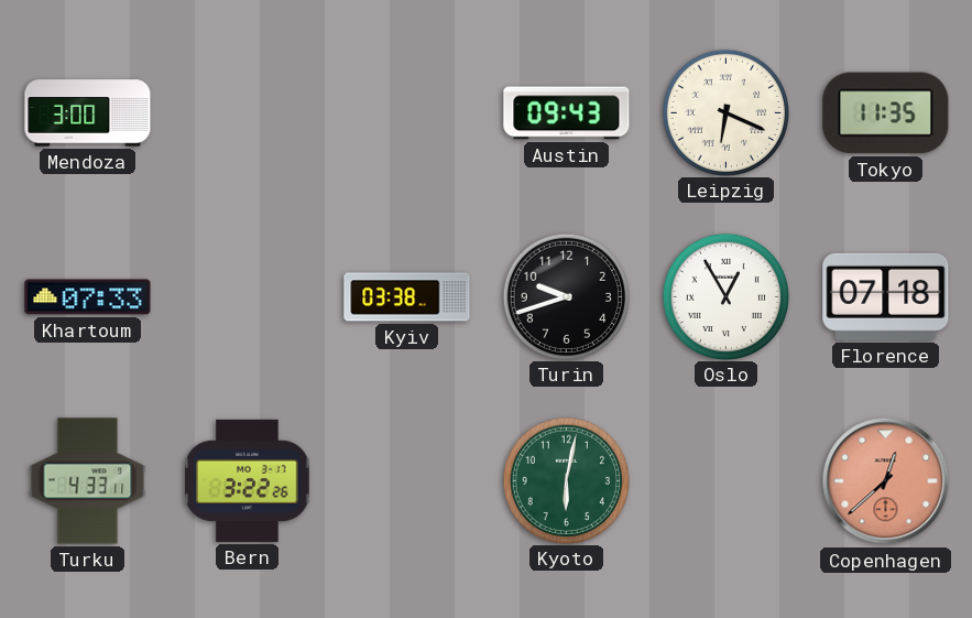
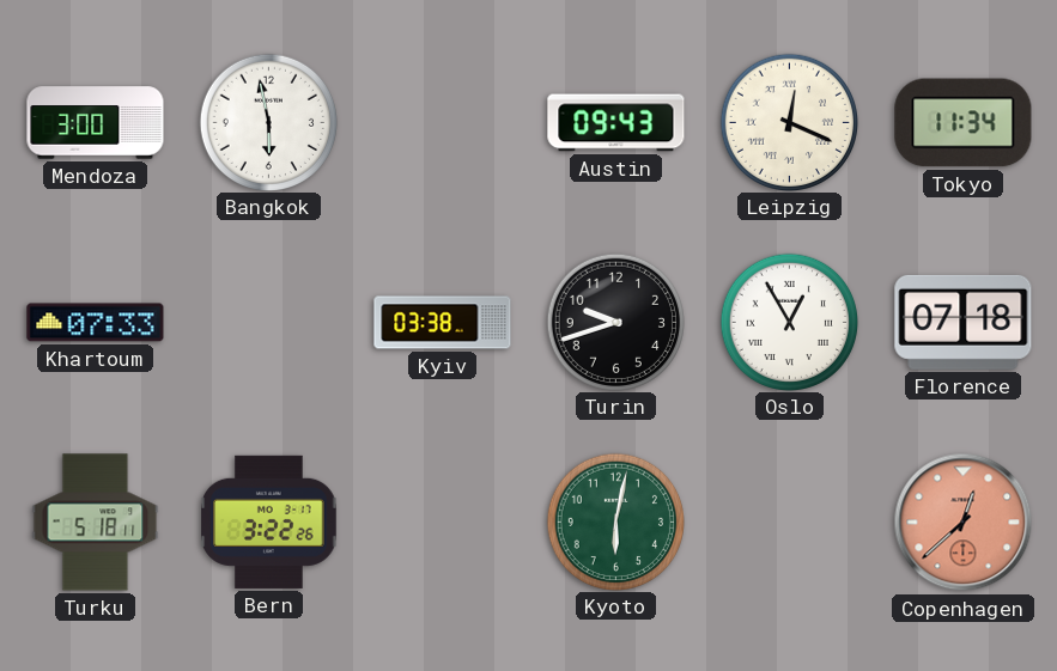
Bangkok: none -> 5:58 (268, 122)
Leipzig: 6:19 -> 12:19 (789, 122)
Tokyo: 11:35 -> 11:34 (964, 123)
Turku: 4:33 -> 5:18 (96, 523)
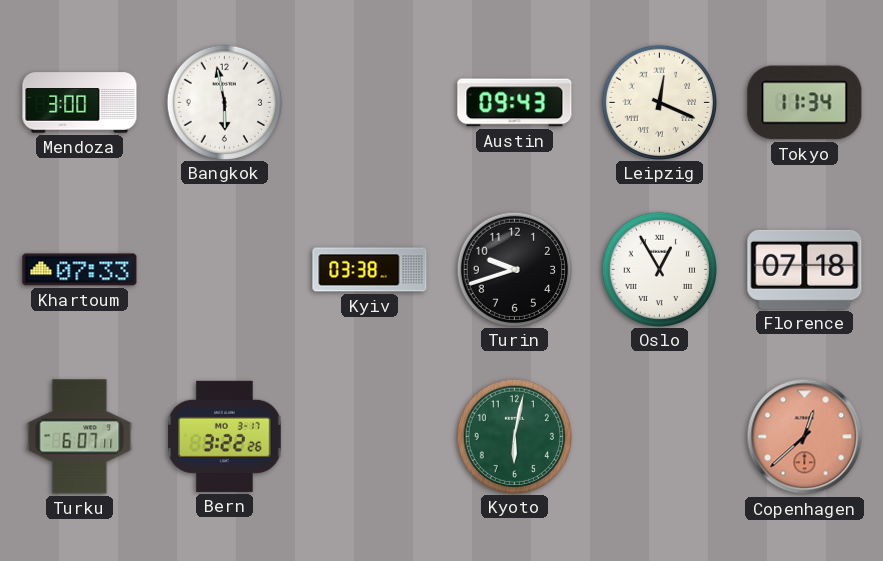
Turku: 5:18 -> 6:07 (80, 437)
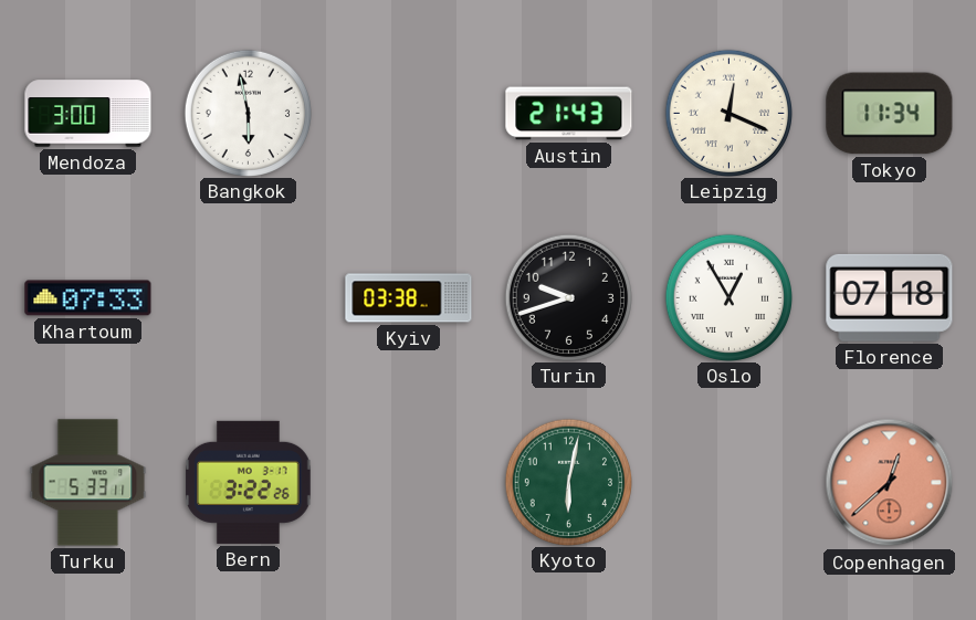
Austin: 09:43 -> 21:43 (569, 114)
Turku: 6:07 -> 5:33 (88, 483)
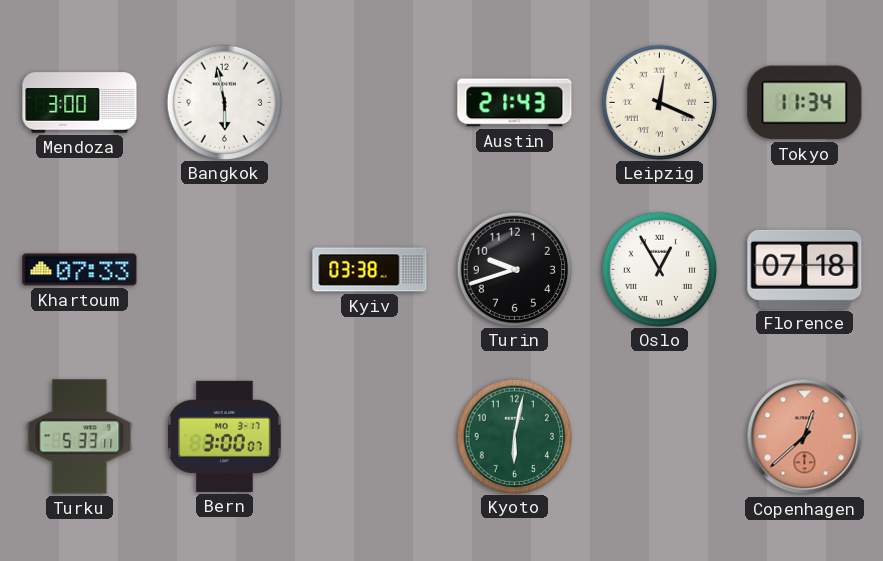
Bern: 3:22 -> 3:00 (225, 436)
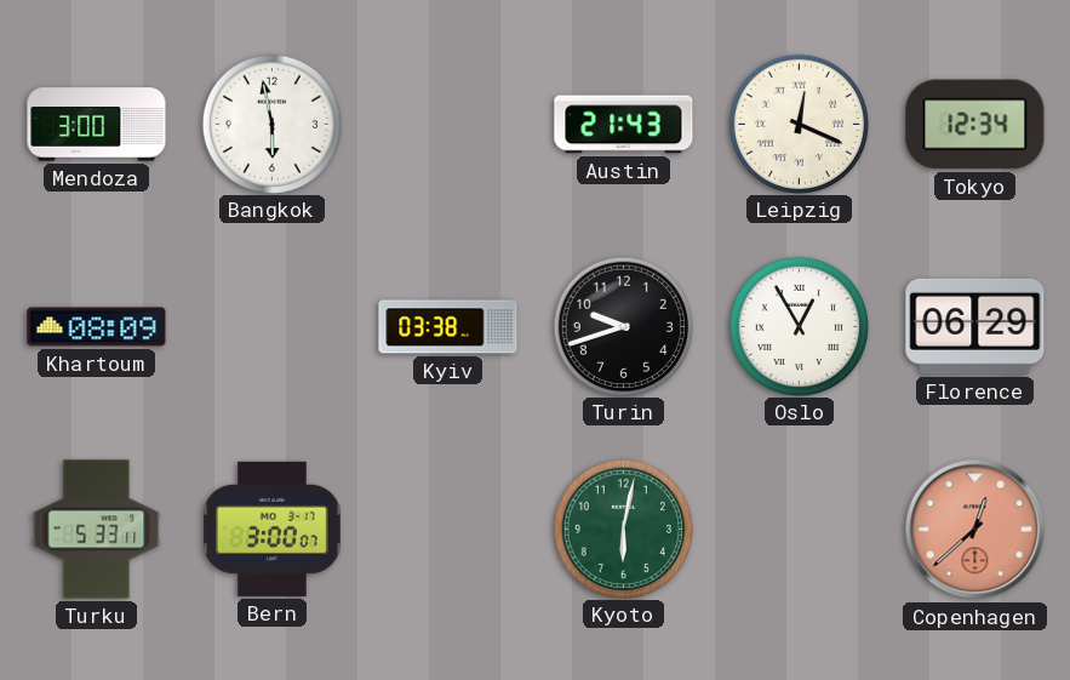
Tokyo: 11:34 -> 12:34 (975, 125)
Khartoum: 07:33 -> 08:09 (97, 327)
Florence: 07:18 -> 06:29 (975, 326)
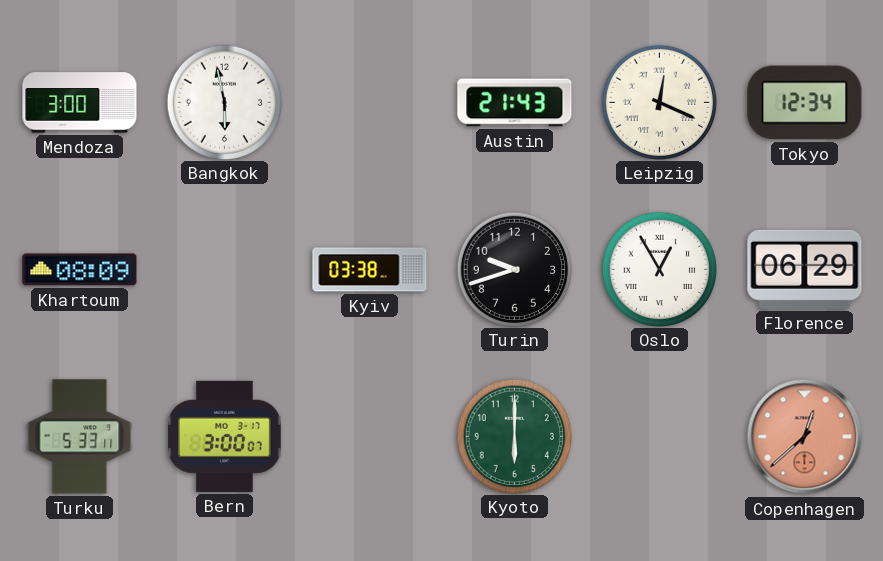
Kyoto: 6:02 -> 6:00 (514, 436)
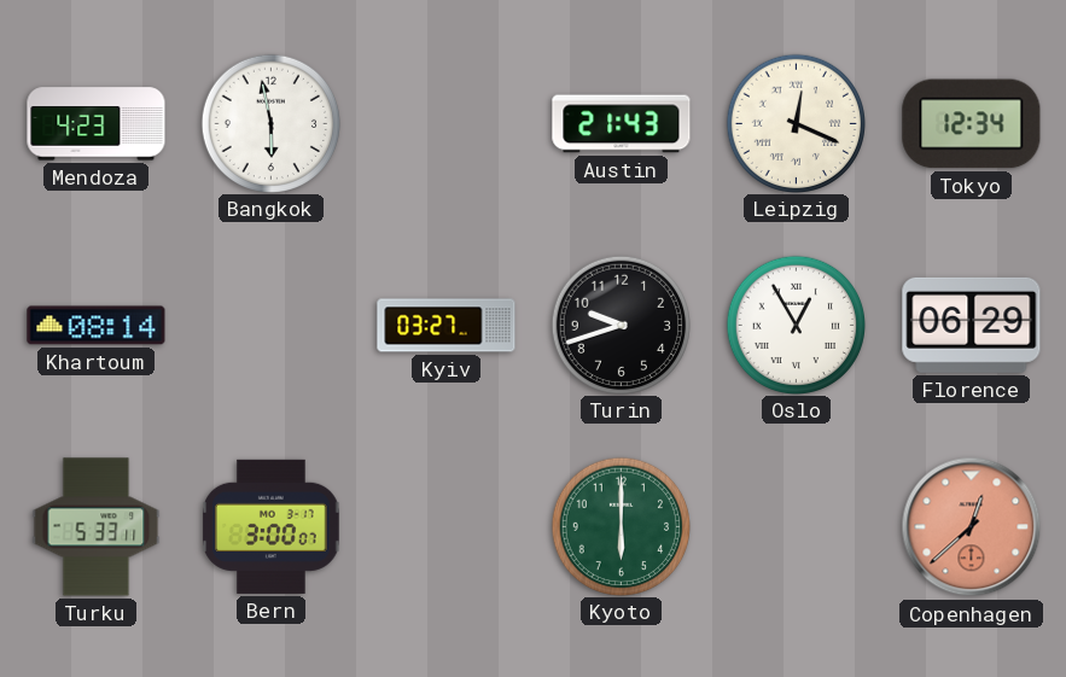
Mendoza: 3:00 -> 4:23 (97, 124)
Khartoum: 08:09 -> 08:14 (97, 326)
Kyiv: 03:38 -> 03:27 (447, 326)
